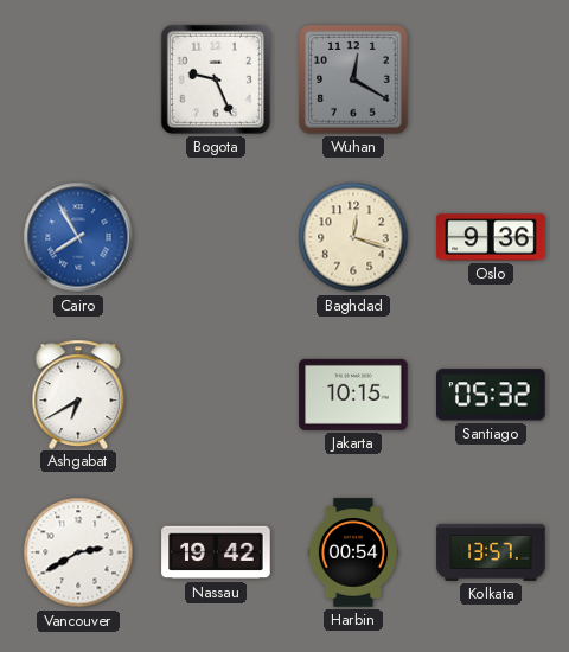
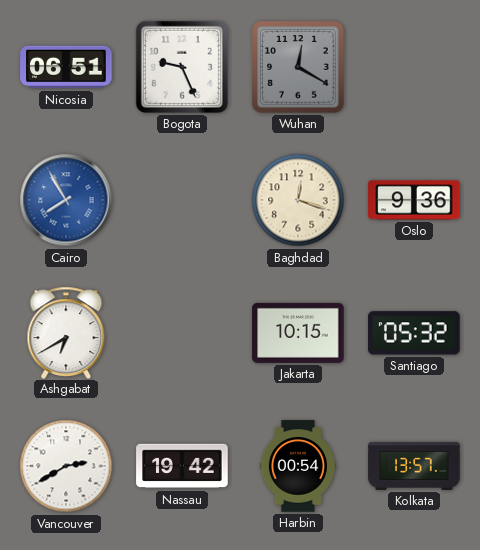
Nicosia: none -> 06:51 (66, 67)
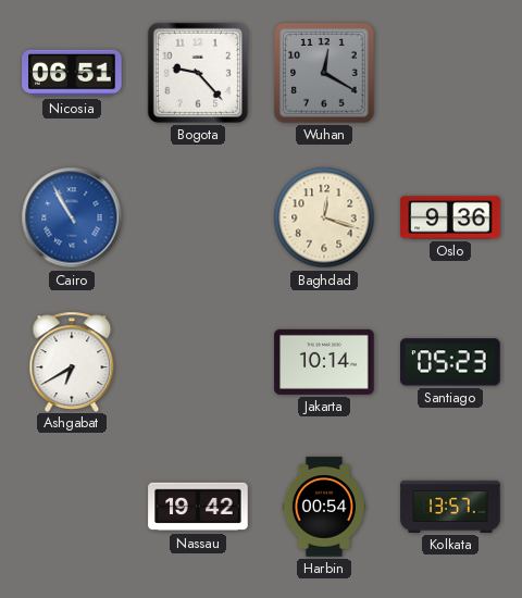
Bogota: 9:26 -> 9:23 (198, 73)
Cairo: 7:55 -> 10:55 (72, 217)
Jakarta: 10:15 -> 10:14 (324, 362)
Santiago: 05:32 -> 05:23 (450, 362)
Vancouver: 2:40 -> none (66, 466)
